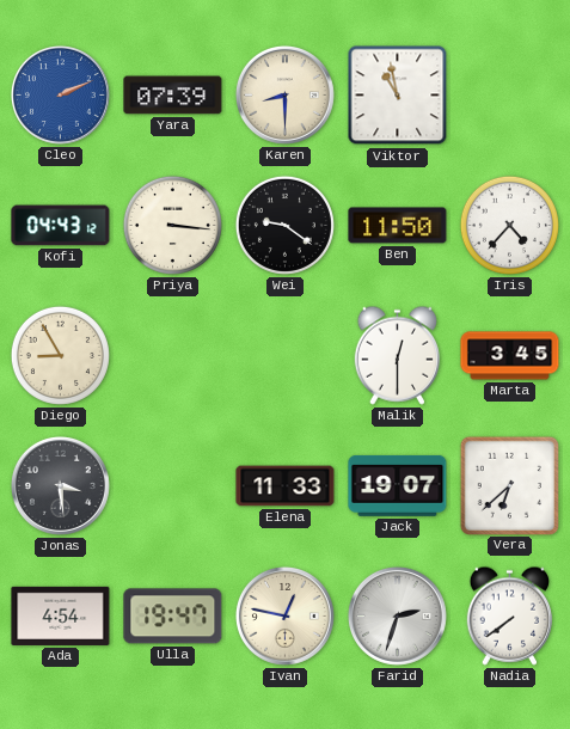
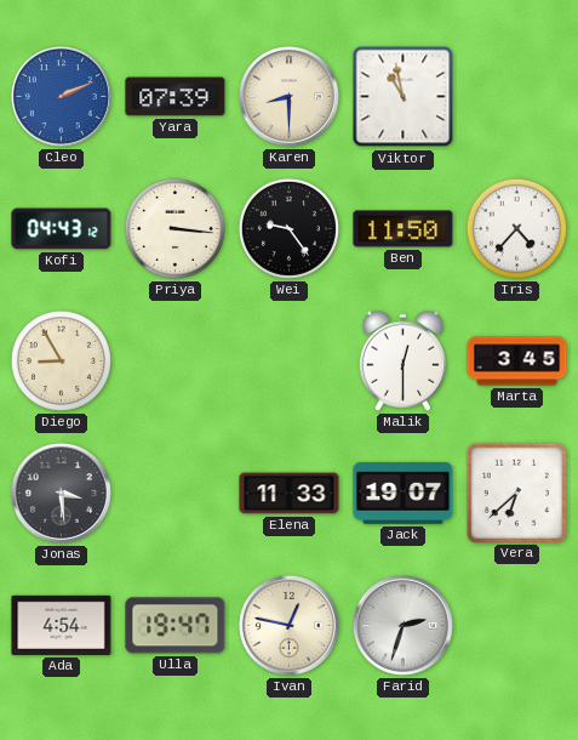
Wei: 9:21 -> 9:24 (288, 228)
Nadia: 7:39 -> none (509, 615)
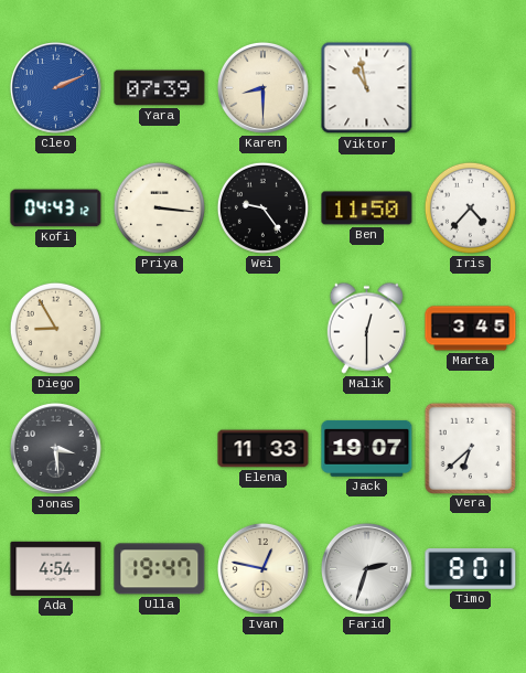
Timo: none -> 8:01 (471, 569)
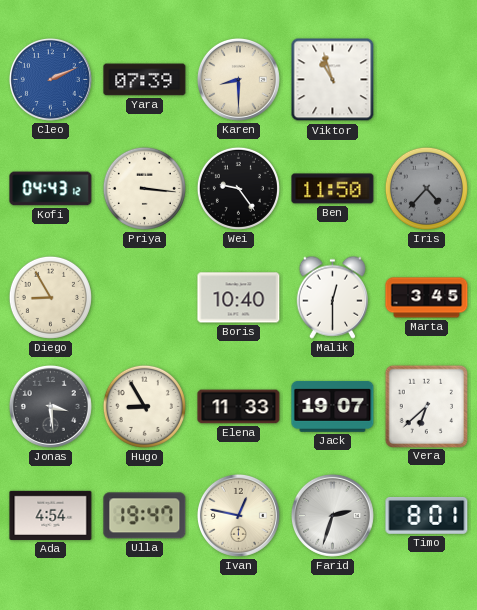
Viktor: 10:58 -> 10:57 (333, 80)
Iris dial: white -> grey (426, 188)
Boris: none -> 10:40 (239, 298)
Hugo: none -> 8:55 (144, 406)
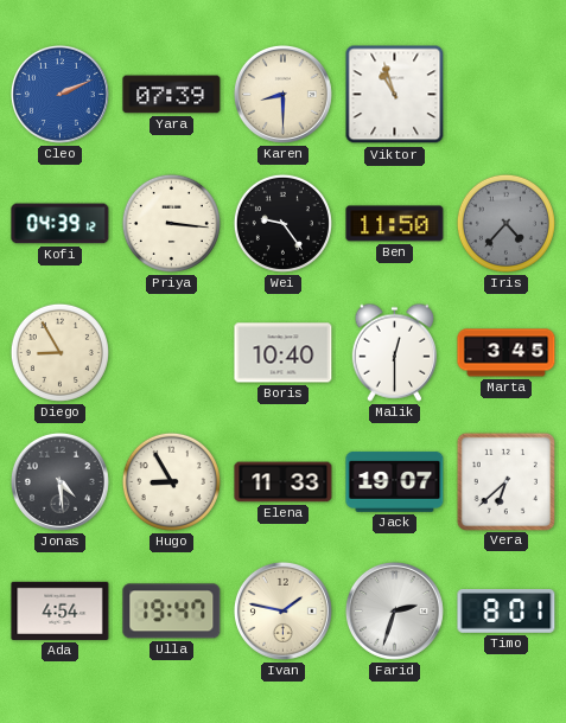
Kofi: 04:43 -> 04:39 (61, 224)
Jonas: 3:29 -> 4:29 (59, 481)
Ivan: 12:47 -> 1:47 (282, 610)
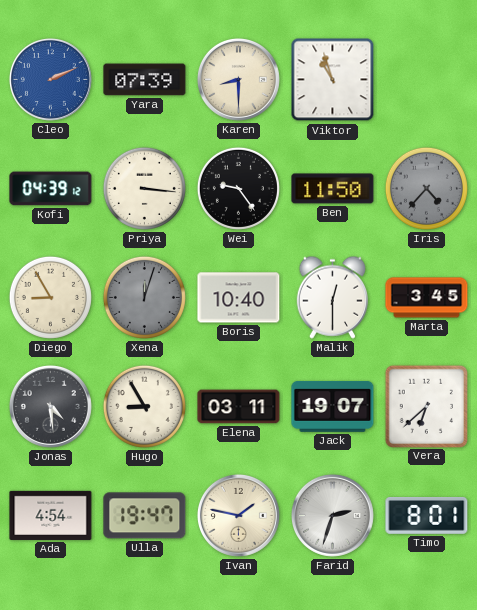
Xena: none -> 12:03 (144, 297)
Elena: 11:33 -> 03:11 (239, 407)
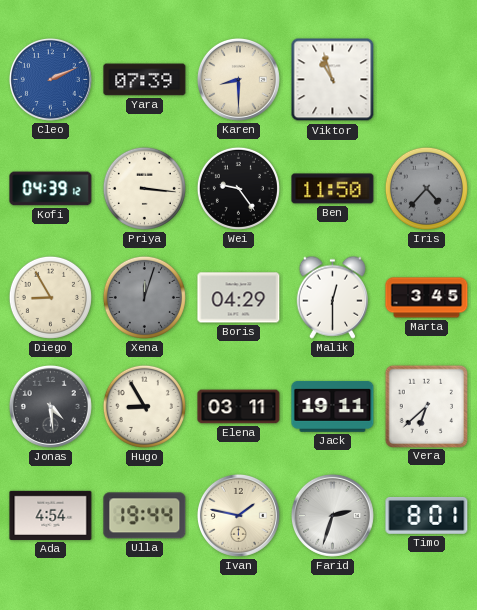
Boris: 10:40 -> 04:29 (239, 298)
Jack: 19:07 -> 19:11 (333, 406)
Ulla: 19:47 -> 19:44 (145, 516)
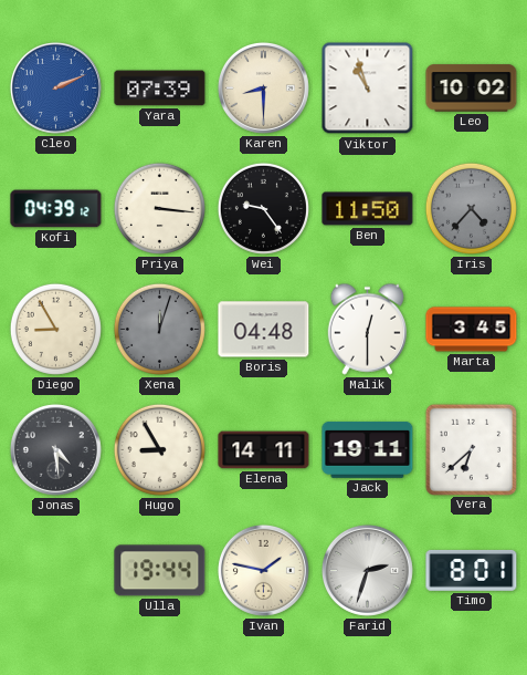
Leo: none -> 10:02 (472, 89)
Boris: 04:29 -> 04:48 (264, 330)
Elena: 03:11 -> 14:11 (264, 450)
Ada: 4:54 -> none (51, 515)
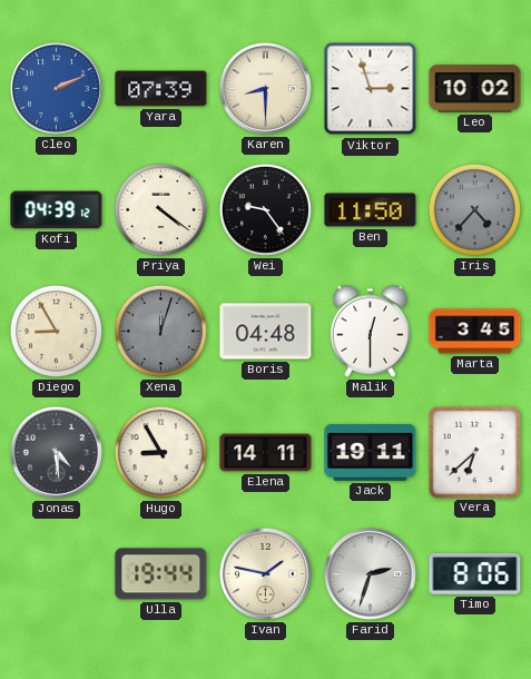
Viktor: 10:57 -> 2:57 (371, 89)
Priya: 3:16 -> 4:21 (160, 209)
Timo: 8:01 -> 8:06 (475, 574)
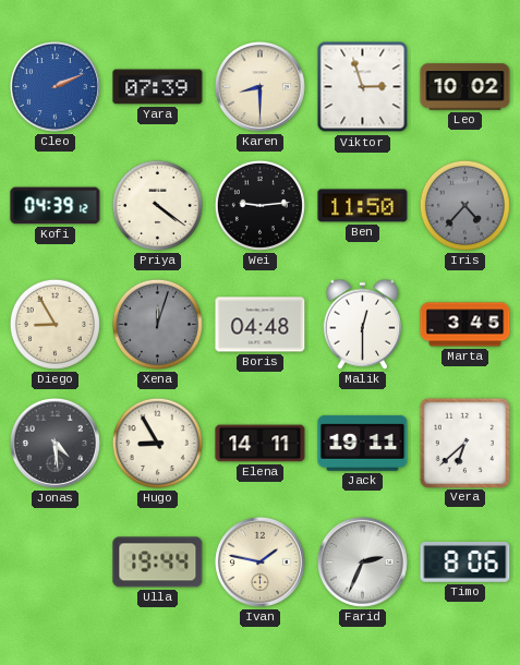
Wei: 9:24 -> 9:14 (259, 205)
Farid: 2:33 -> 2:34 (362, 561)
